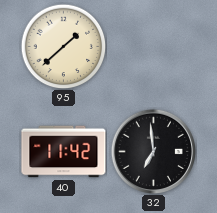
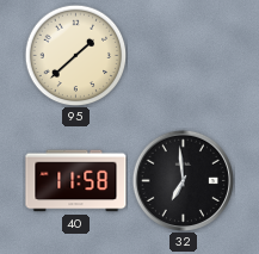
40: 11:42 -> 11:58 (76, 181)
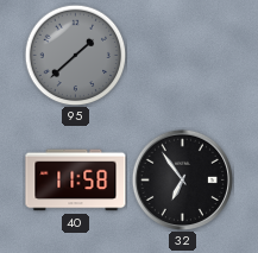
95 dial: cream -> grey (75, 55)
32: 6:59 -> 6:54 (182, 179)
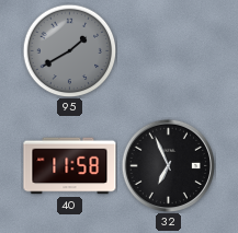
95: 1:38 -> 1:40 (69, 50)
32: 6:54 -> 6:56 (168, 165)
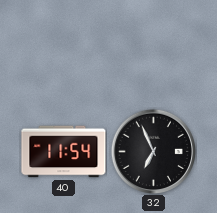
95: 1:40 -> none (69, 50)
40: 11:58 -> 11:54 (64, 152)
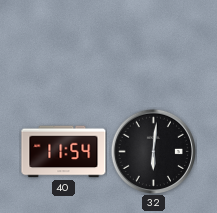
32: 6:56 -> 6:01 (153, 151)
